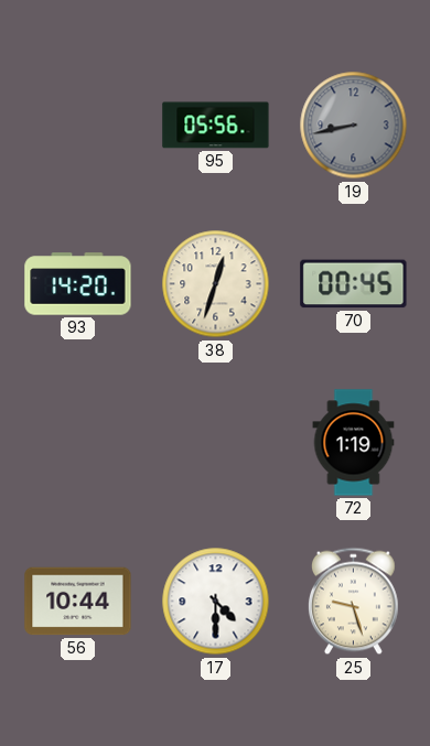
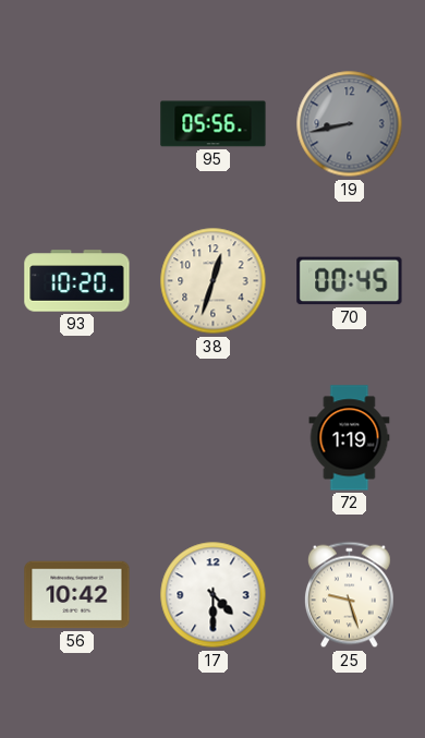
93: 14:20 -> 10:20 (77, 281)
56: 10:44 -> 10:42 (77, 595)
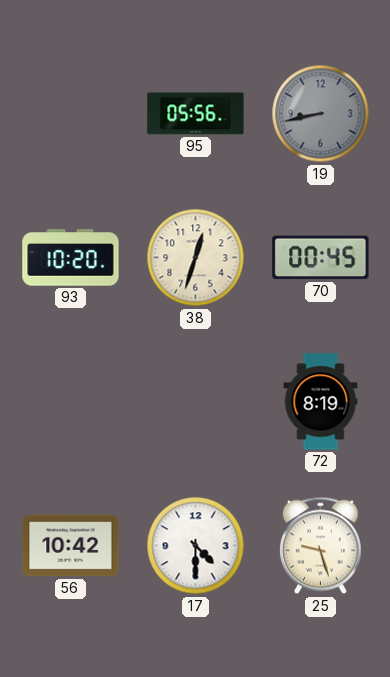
72: 1:19 -> 8:19 (321, 402)
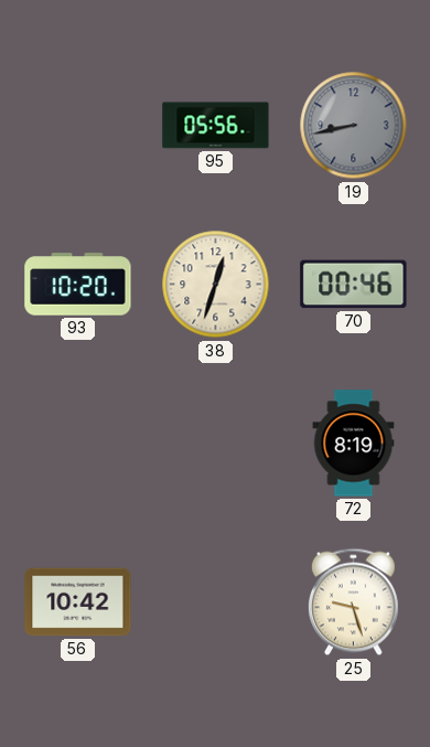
70: 00:45 -> 00:46 (354, 285)
17: 4:30 -> none (196, 546)
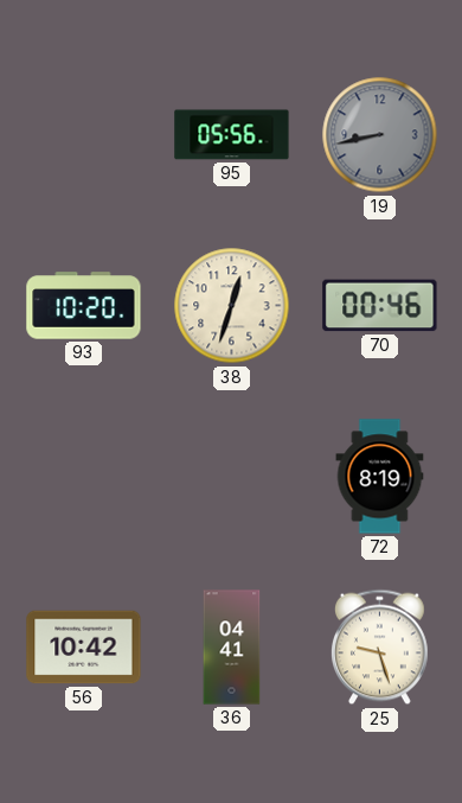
36: none -> 04:41 (232, 648)
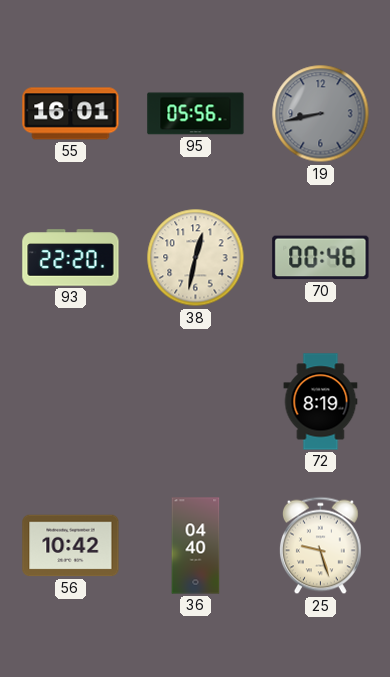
55: none -> 16:01 (71, 114)
93: 10:20 -> 22:20 (71, 258)
38: 12:33 -> 12:32 (196, 258)
36: 04:41 -> 04:40 (196, 546)
